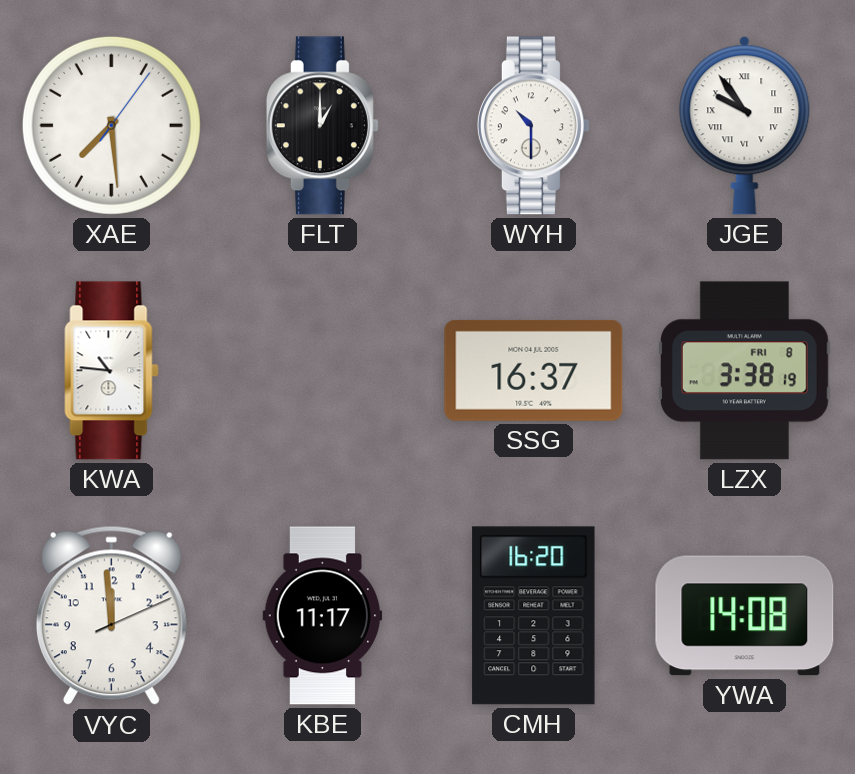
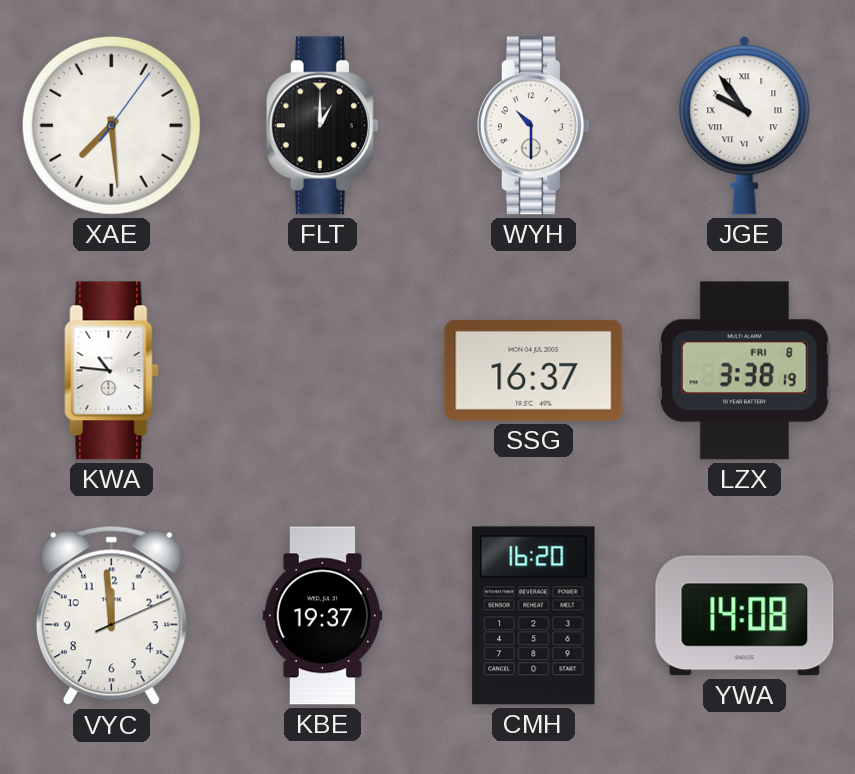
KBE: 11:17 -> 19:37 (323, 616)
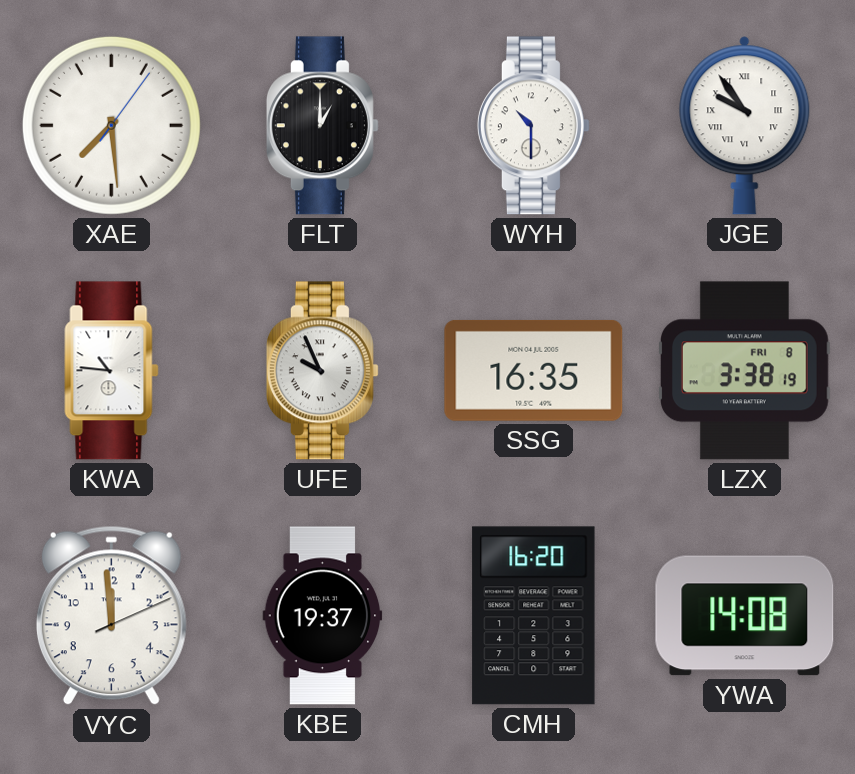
UFE: none -> 9:56 (322, 371)
SSG: 16:37 -> 16:35 (534, 370)
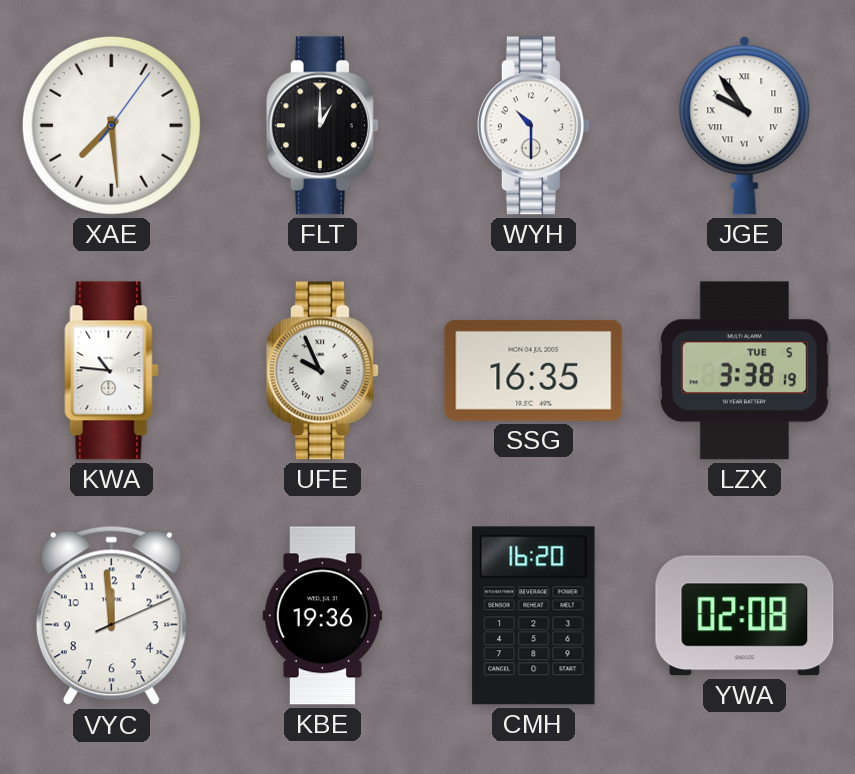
LZX date: FRI 8 -> TUE 5 (744, 371)
KBE: 19:37 -> 19:36 (323, 616)
YWA: 14:08 -> 02:08 (745, 616)
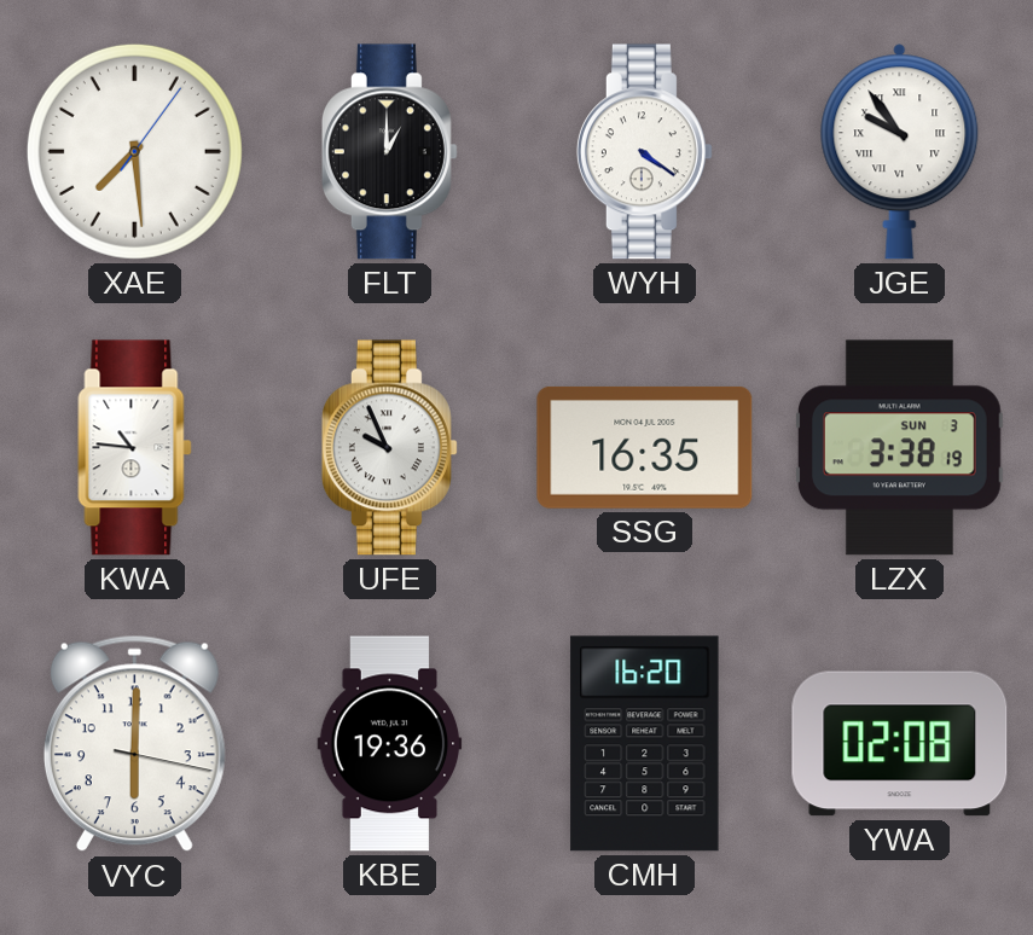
WYH: 10:30 -> 4:21 (644, 152)
LZX date: TUE 5 -> SUN 3 (899, 448)
VYC: 11:59 -> 6:00 (134, 744)
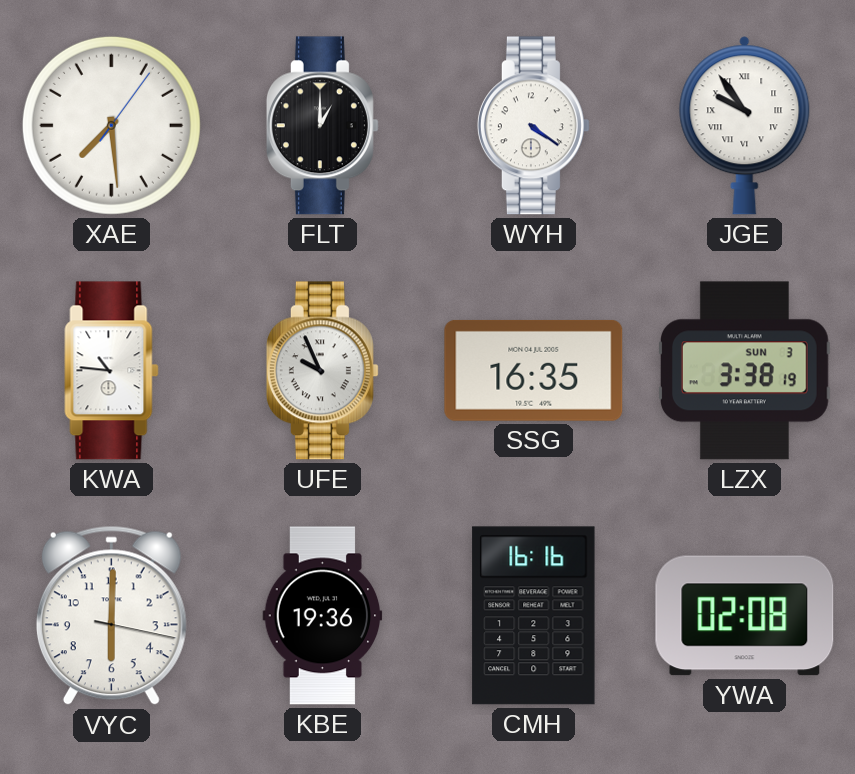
CMH: 16:20 -> 16:16 (534, 616)
